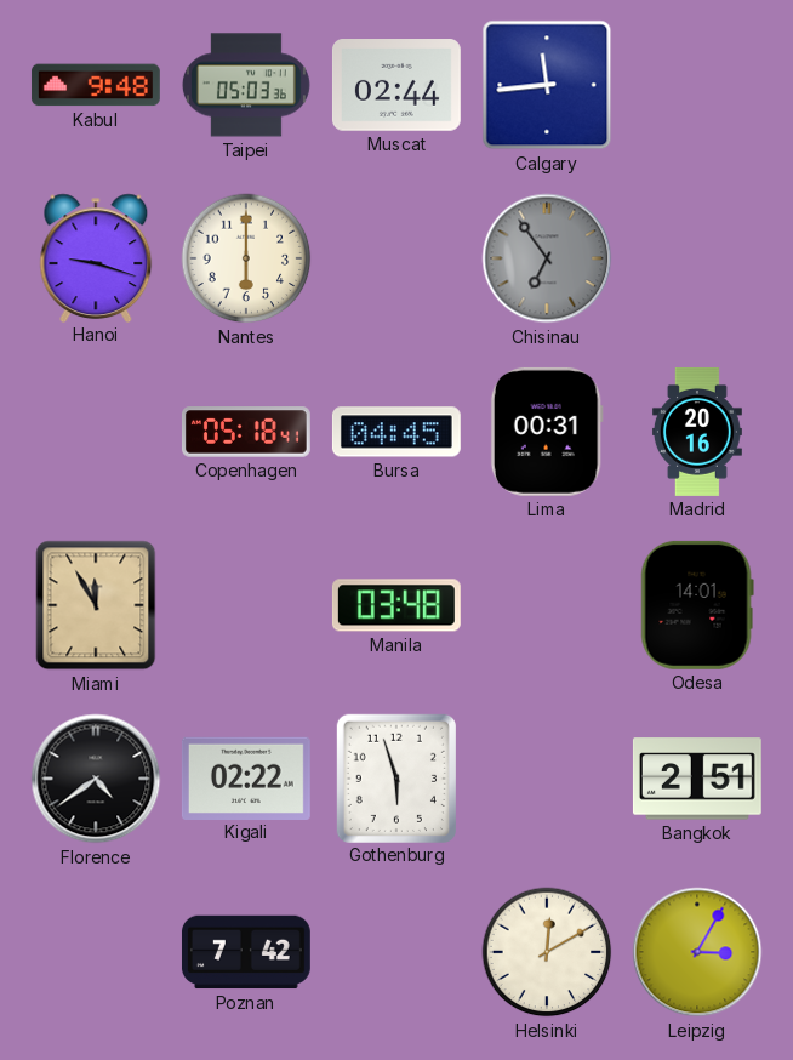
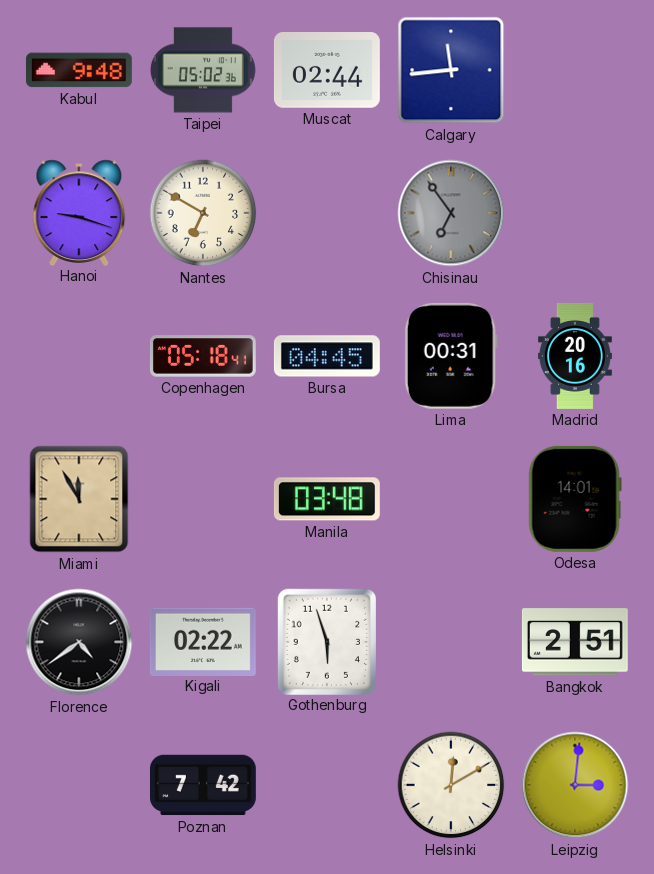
Taipei: 05:03 -> 05:02 (203, 70)
Nantes: 6:00 -> 6:50 (203, 213)
Leipzig: 3:05 -> 3:01 (575, 785)
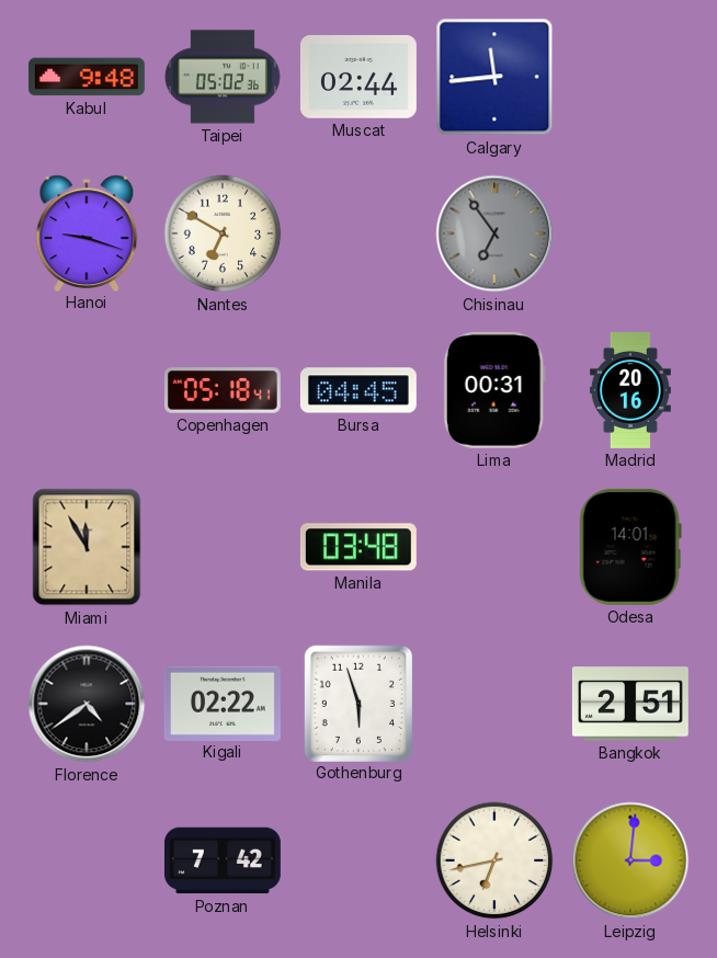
Helsinki: 12:10 -> 6:43 (494, 860)
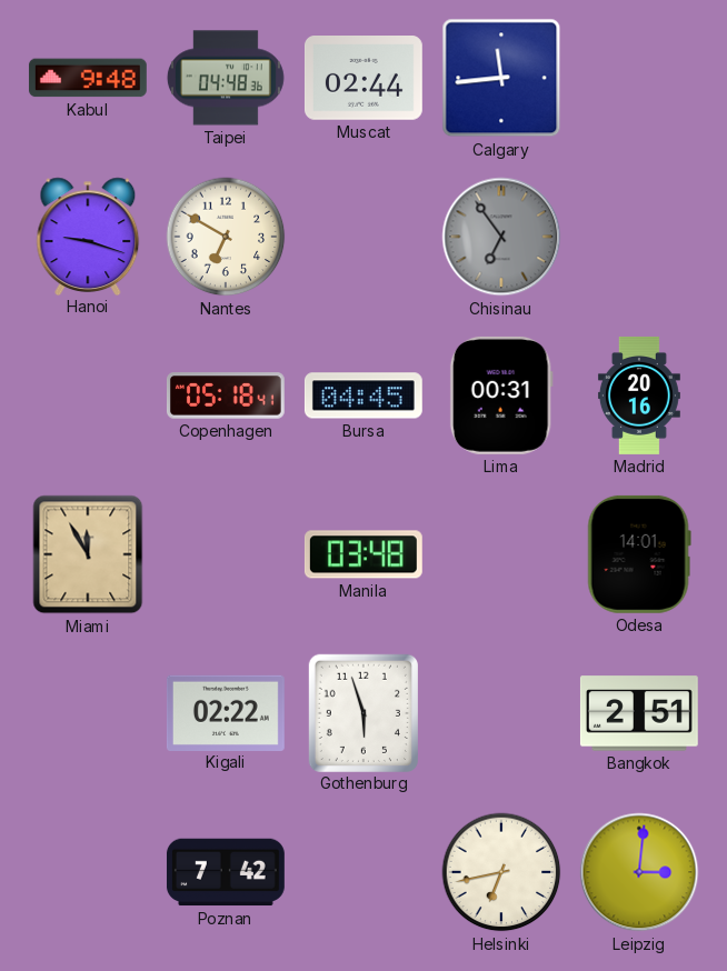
Taipei: 05:02 -> 04:48 (226, 78)
Florence: 4:39 -> none (87, 704)
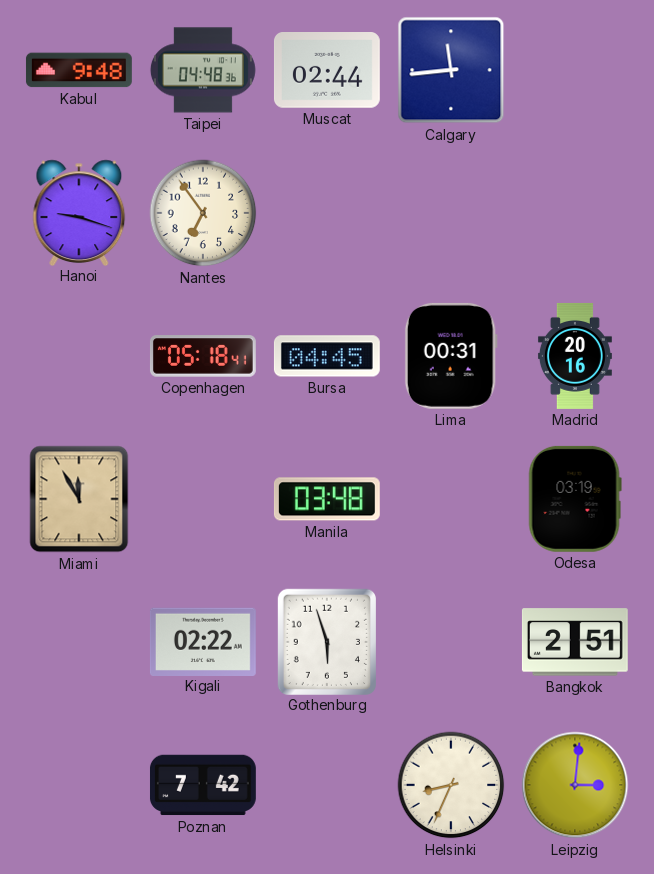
Nantes: 6:50 -> 6:54 (203, 213)
Chisinau: 6:54 -> none (501, 237)
Odesa: 14:01 -> 03:19 (575, 499)
Helsinki: 6:43 -> 8:34 (451, 785)
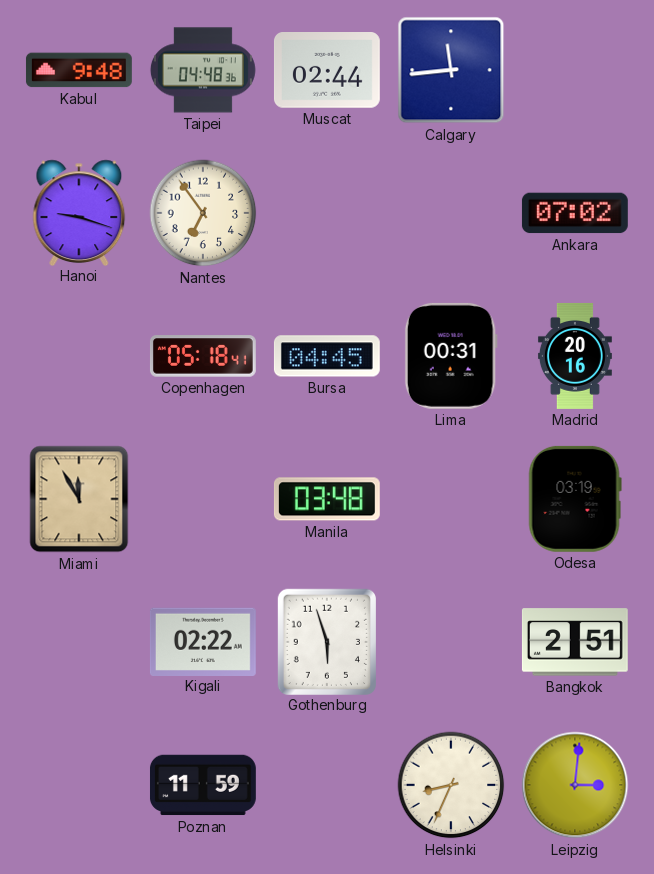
Ankara: none -> 07:02 (575, 213)
Poznan: 7:42 -> 11:59 (203, 785)
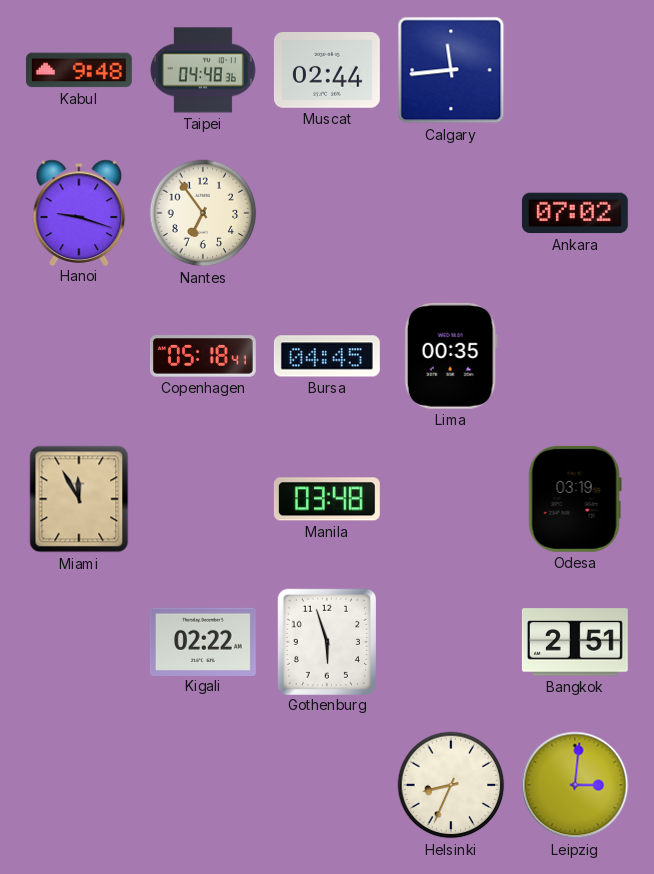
Lima: 00:31 -> 00:35 (451, 356)
Madrid: 20:16 -> none (575, 356)
Poznan: 11:59 -> none (203, 785)
